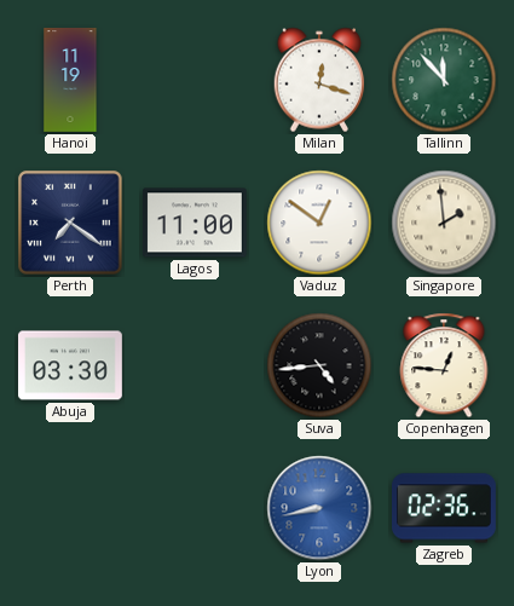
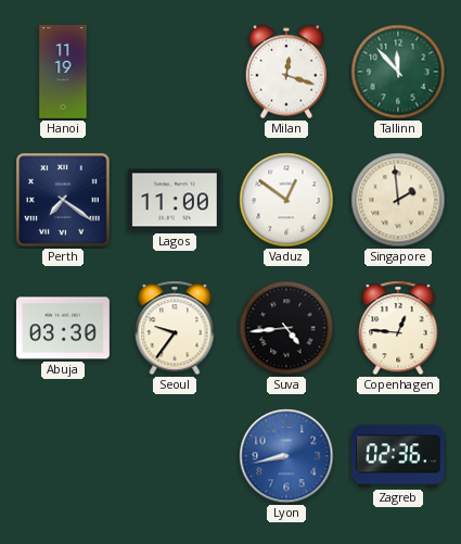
Seoul: none -> 9:36 (175, 328)
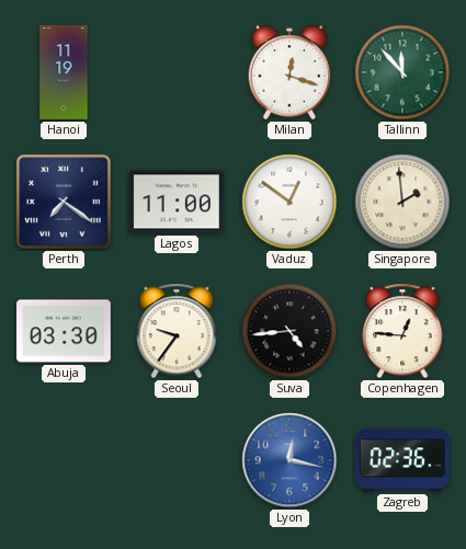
Lyon: 8:43 -> 12:17 (289, 460)
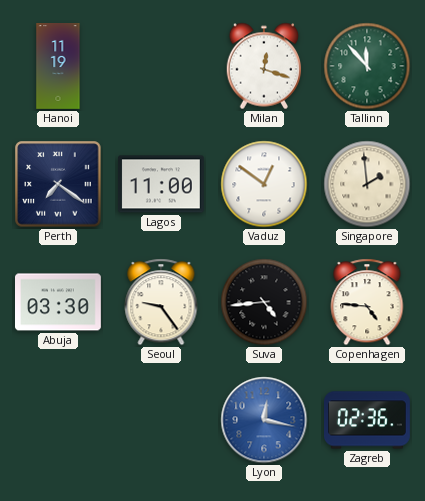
Seoul: 9:36 -> 9:24 (161, 302)
Copenhagen: 12:46 -> 4:46 (367, 302)
